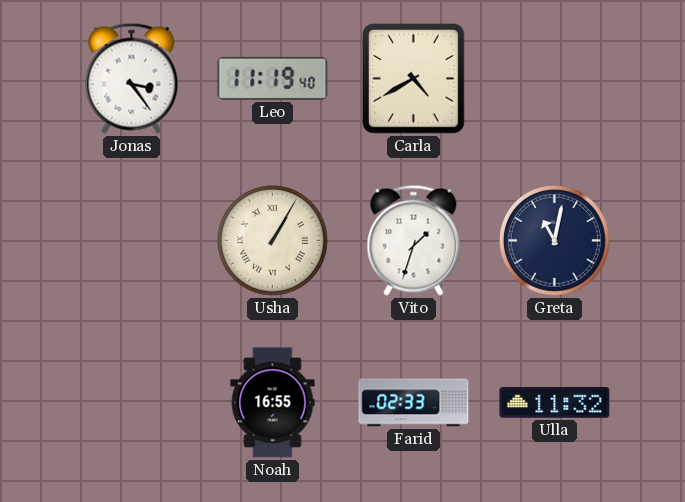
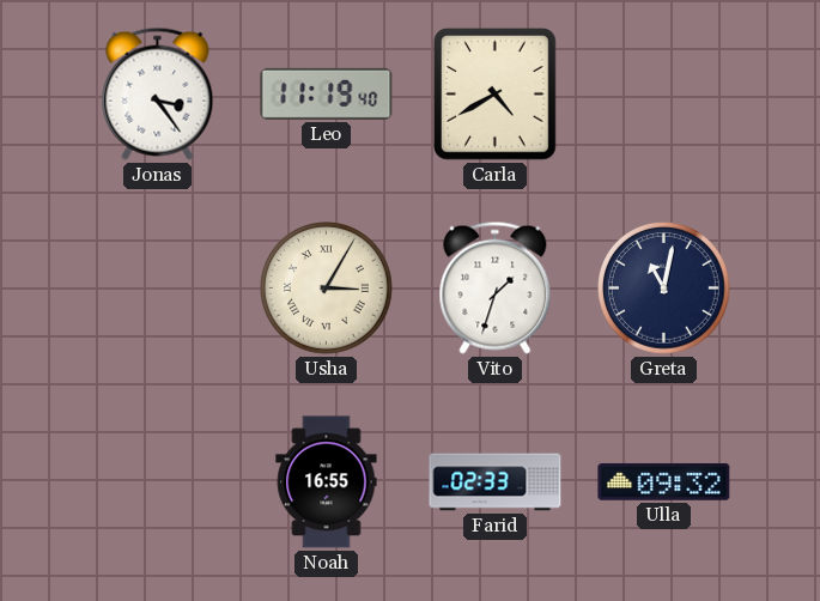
Usha: 1:05 -> 3:05 (327, 289)
Ulla: 11:32 -> 09:32 (664, 482)
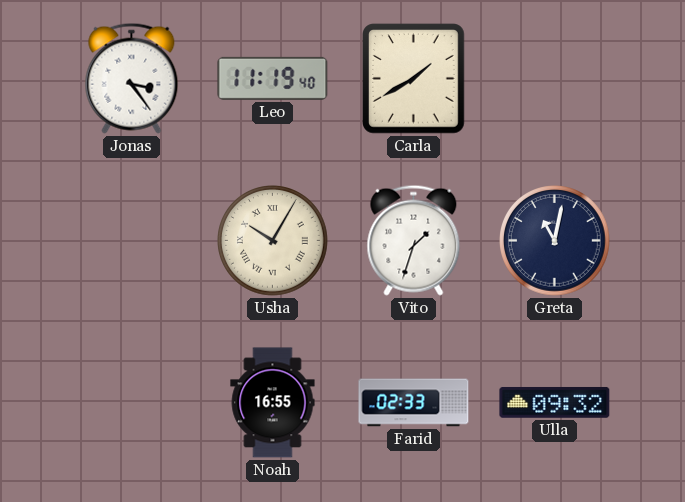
Carla: 4:40 -> 1:40 (414, 79)
Usha: 3:05 -> 10:05 (273, 241)
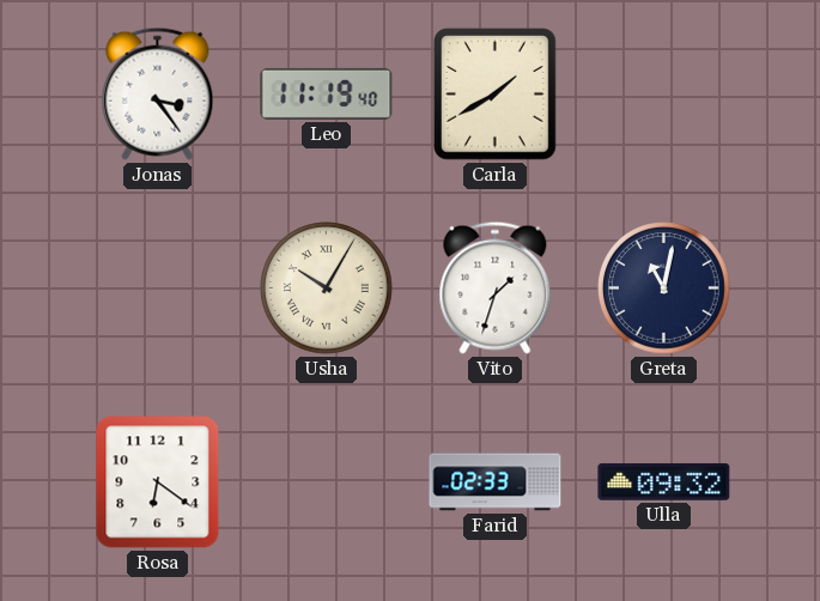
Rosa: none -> 6:21 (158, 482)
Noah: 16:55 -> none (273, 403)
